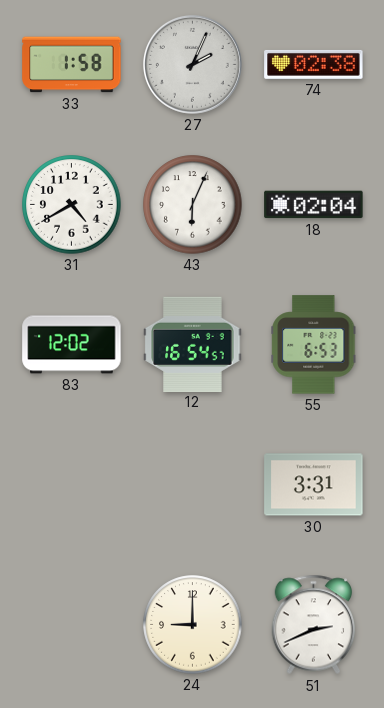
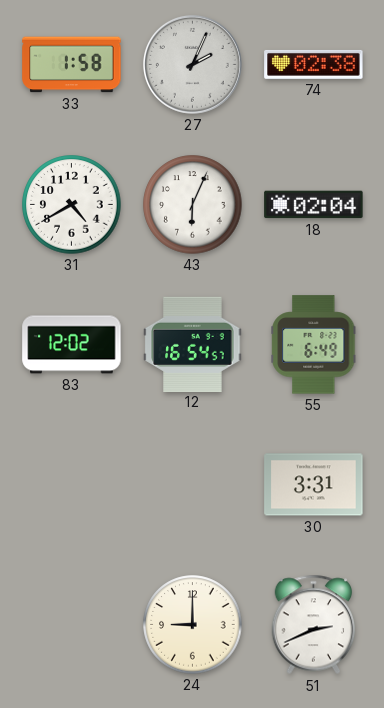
55: 6:53 -> 6:49 (314, 345)
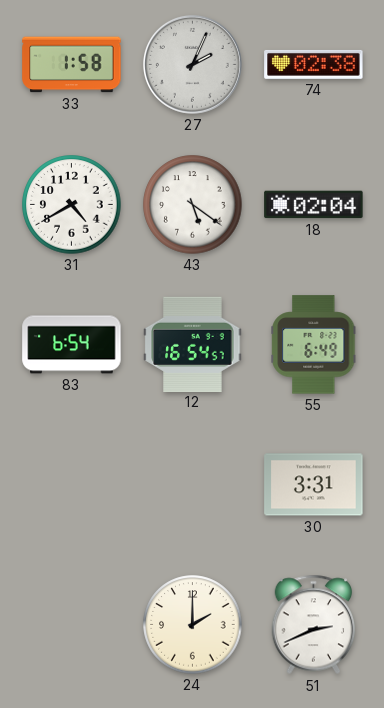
43: 6:04 -> 5:21 (193, 205)
83: 12:02 -> 6:54 (72, 345)
24: 9:00 -> 2:00 (193, 625)
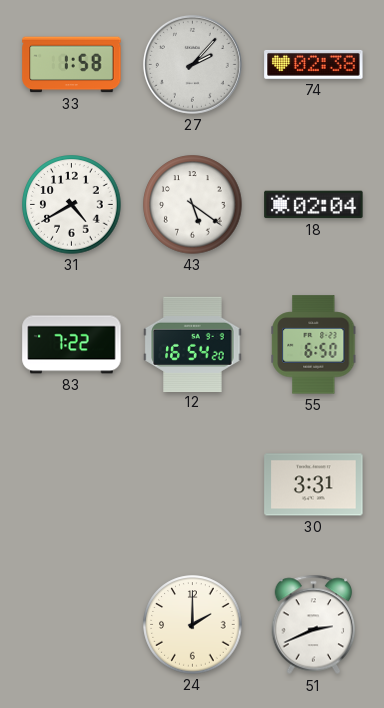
27: 2:04 -> 2:07 (192, 64)
83: 6:54 -> 7:22 (72, 345)
12: 16:54:57 -> 16:54:20 (193, 344)
55: 6:49 -> 6:50 (314, 345)
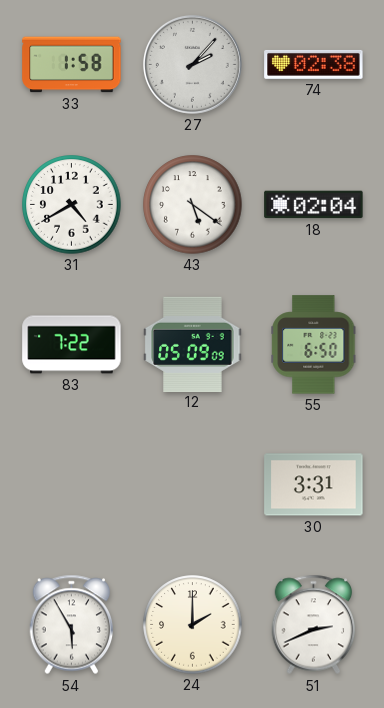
12: 16:54 -> 05:09 (193, 344)
54: none -> 5:55 (72, 625)
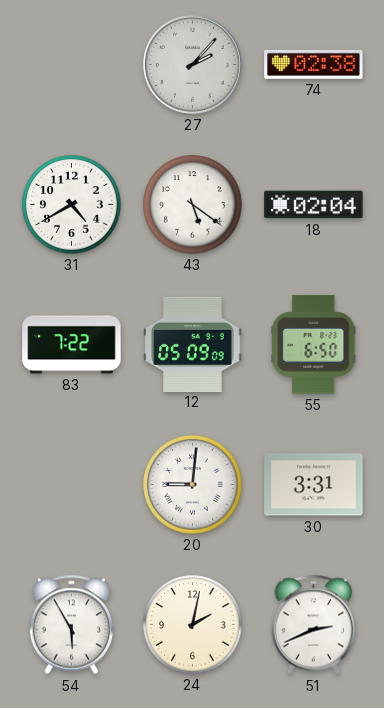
33: 1:58 -> none (72, 65)
20: none -> 9:01 (193, 485)
24: 2:00 -> 2:02 (193, 625)
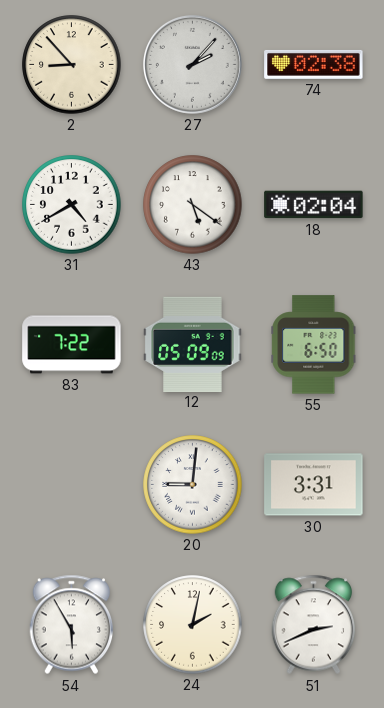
2: none -> 8:53 (72, 65)
